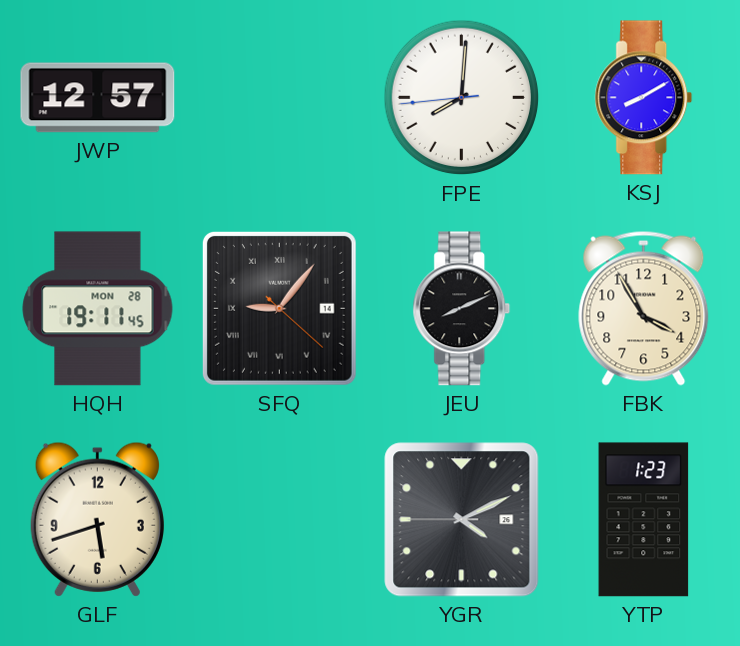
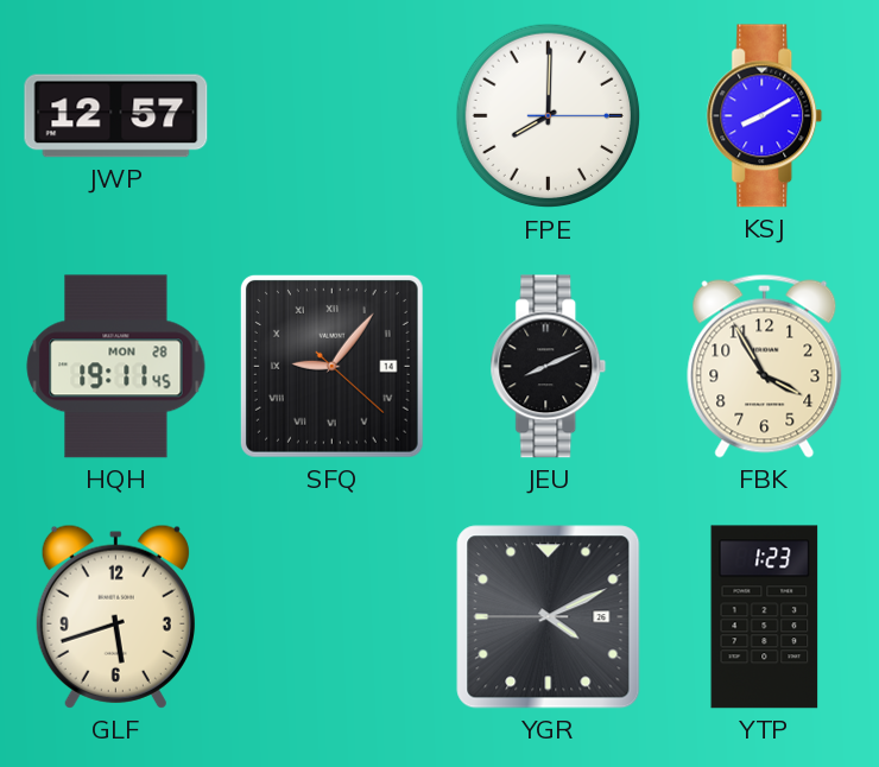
FPE: 8:00:44 -> 8:00:15 (549, 116)
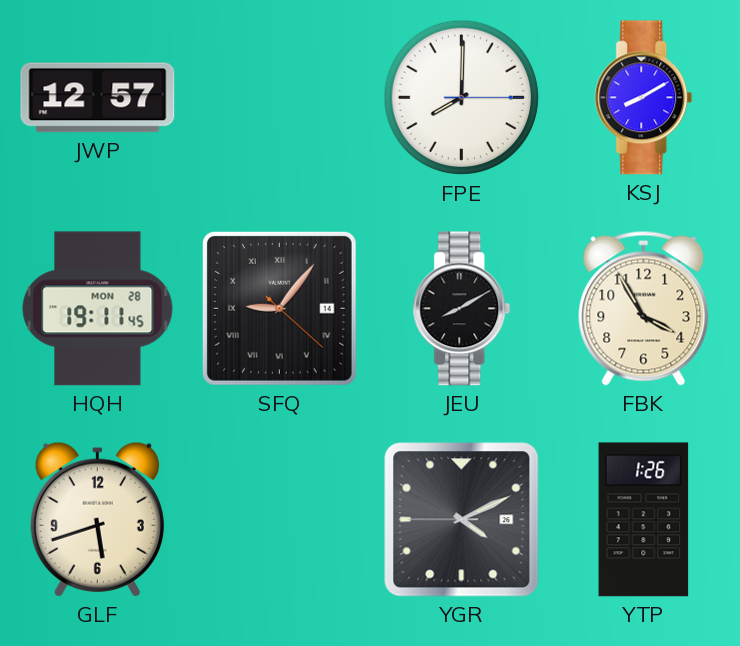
JEU: 8:11 -> 8:10 (462, 309)
YTP: 1:23 -> 1:26 (644, 520)
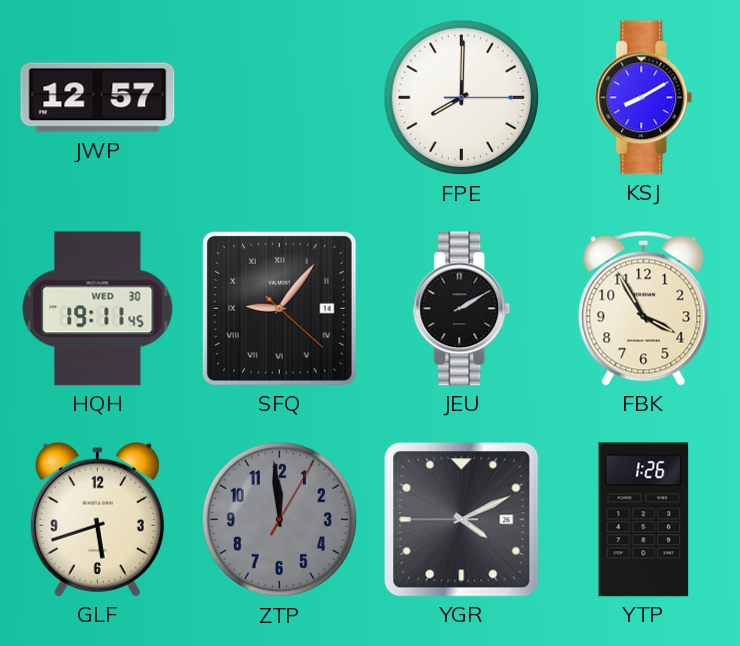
HQH date: MON 28 -> WED 30 (98, 309)
JEU: 8:10 -> 2:10 (462, 309)
ZTP: none -> 11:59 (280, 520)
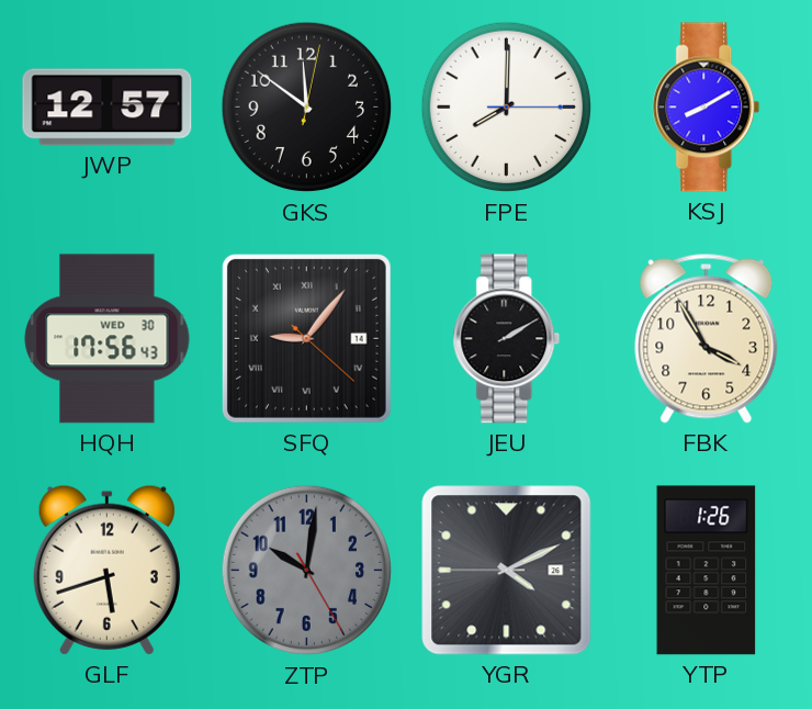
GKS: none -> 11:51 (307, 108)
HQH: 19:11 -> 17:56 (108, 339)
ZTP: 11:59 -> 10:01 (307, 571)
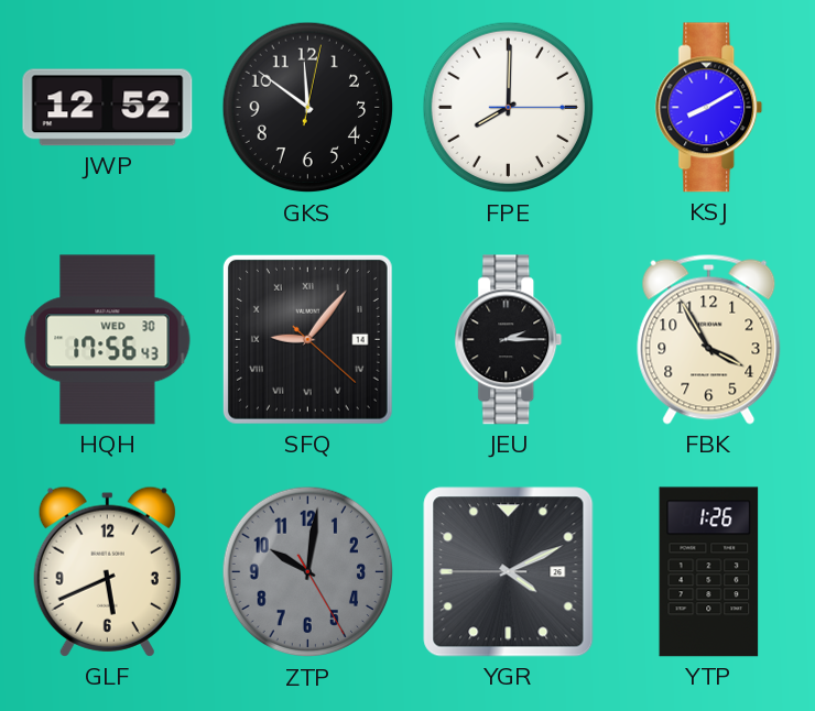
JWP: 12:57 -> 12:52 (108, 108)
JEU: 2:10 -> 2:15 (509, 340)
GLF: 5:42 -> 5:41 (107, 571)
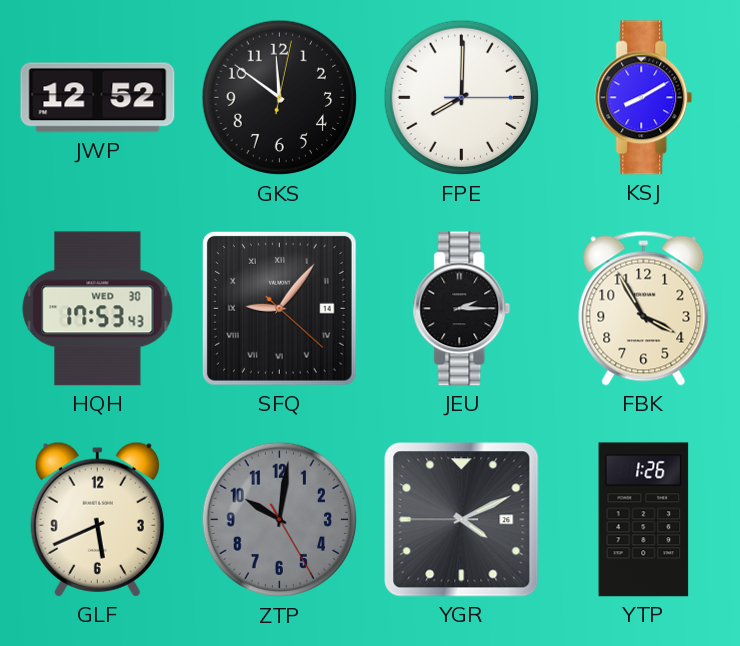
HQH: 17:56 -> 17:53 (98, 309)
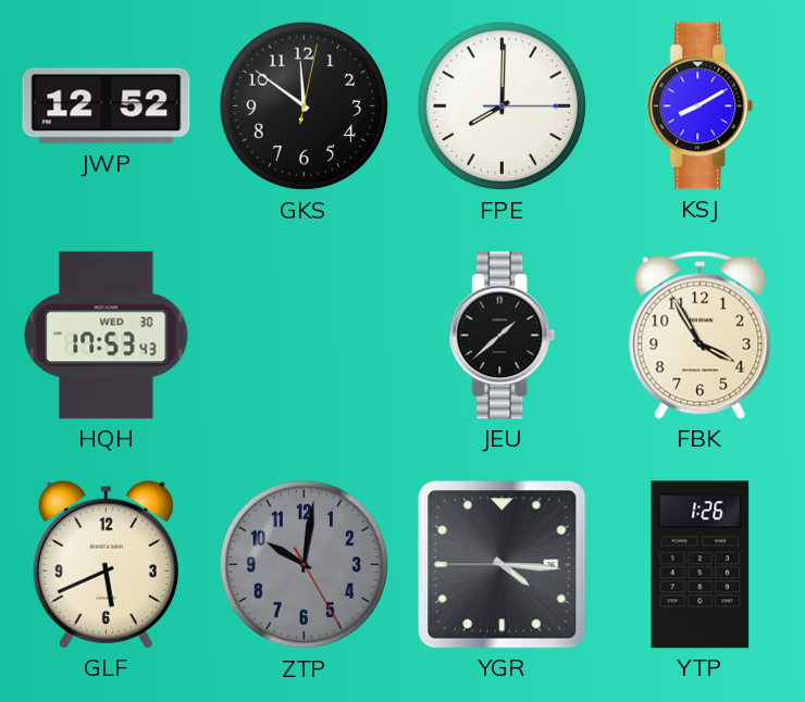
SFQ: 9:06 -> none (279, 308)
JEU: 2:15 -> 1:38 (503, 336)
YGR: 4:10 -> 4:15 (503, 565)
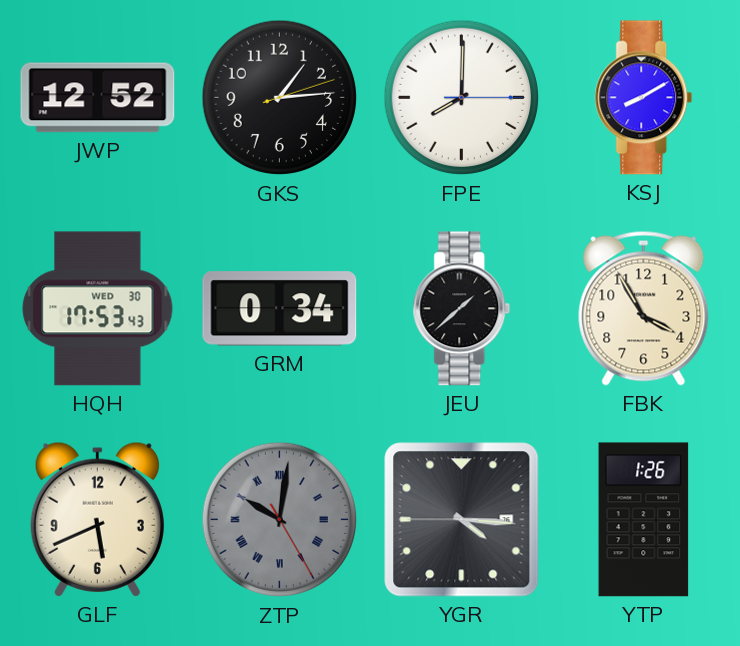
GKS: 11:51 -> 1:14 (280, 98)
GRM: none -> 0:34 (280, 309)
ZTP numerals: Arabic -> Roman (280, 520)
